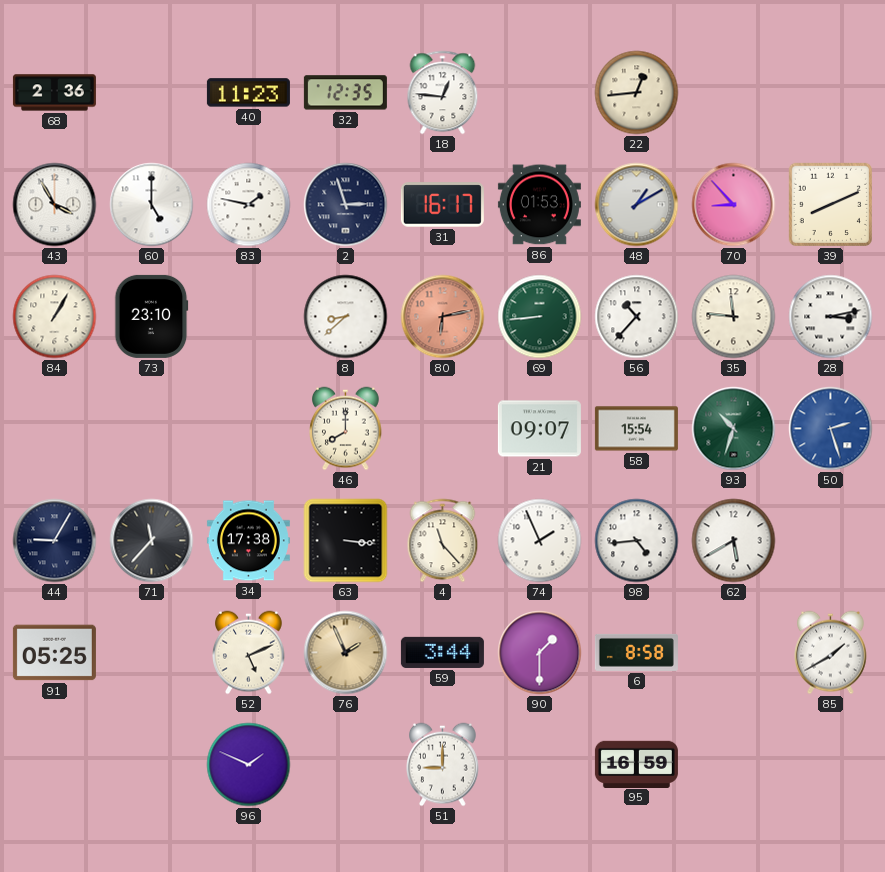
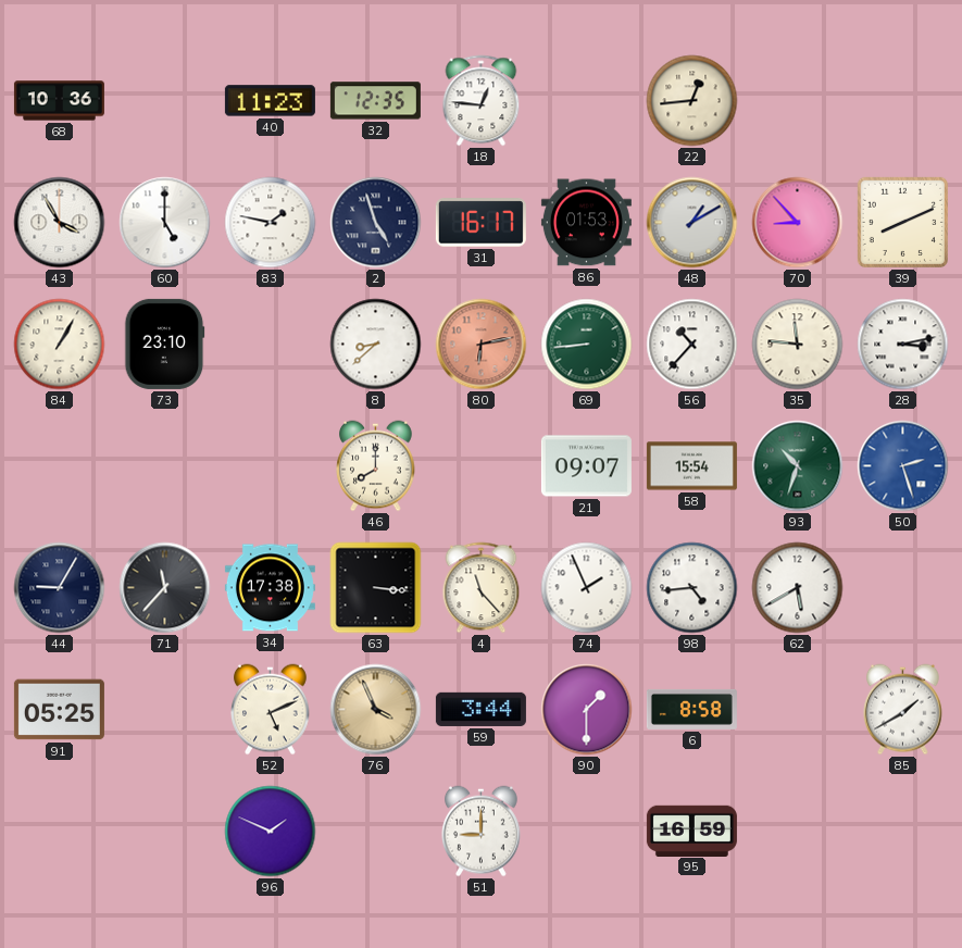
68: 2:36 -> 10:36 (59, 101)
2: 2:57 -> 4:57 (376, 223)
76: 1:56 -> 3:56 (376, 710)
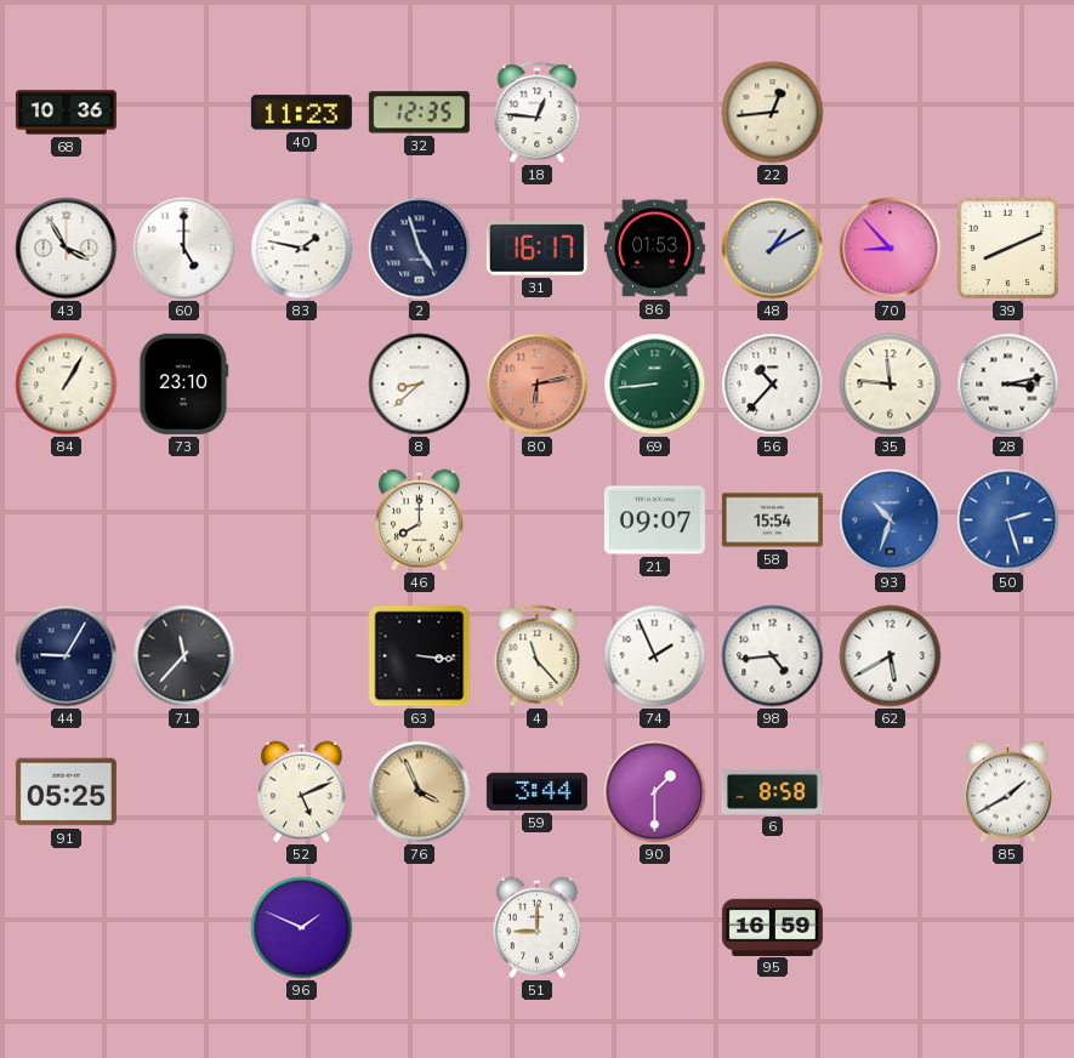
93 dial: green -> blue (891, 521)
34: 17:38 -> none (270, 588)
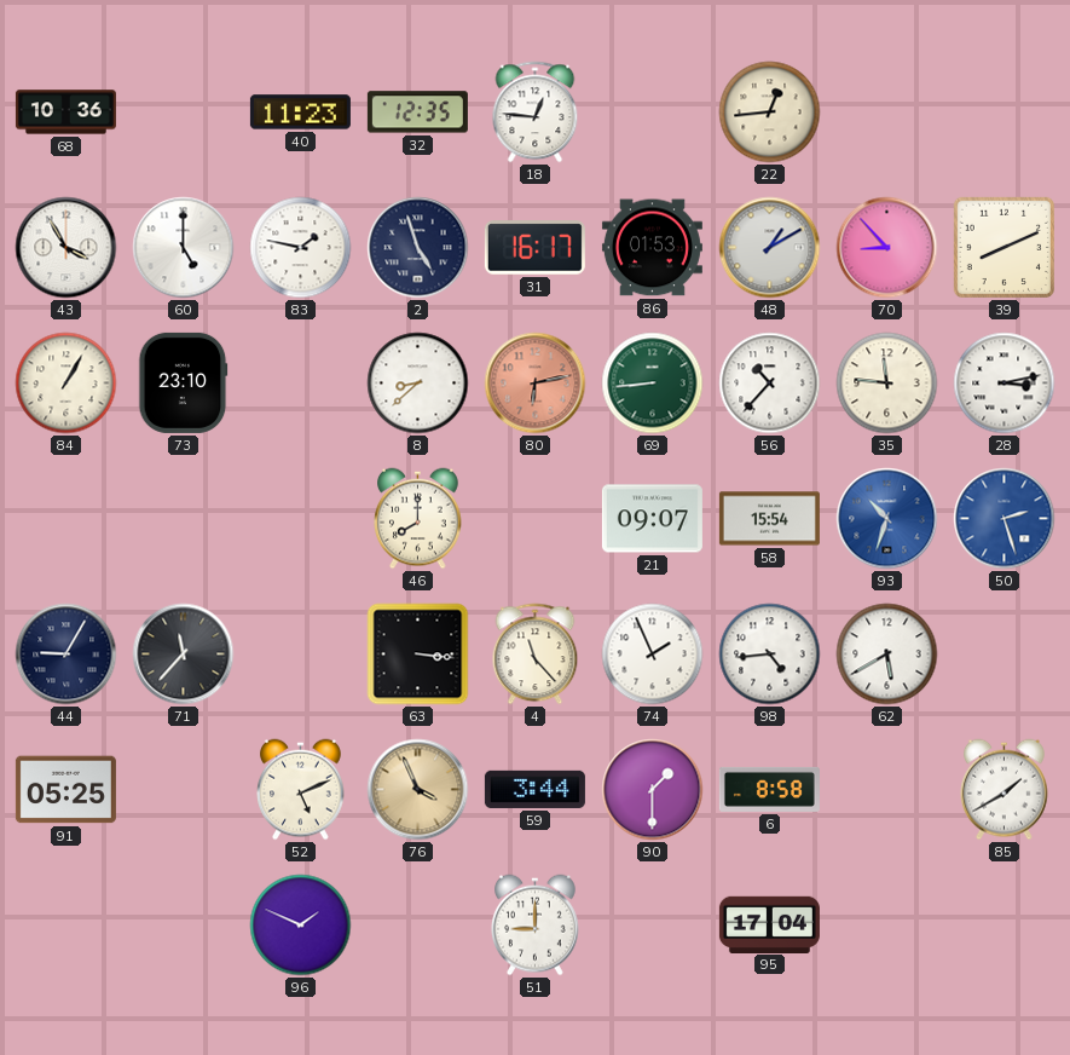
95: 16:59 -> 17:04 (769, 924)
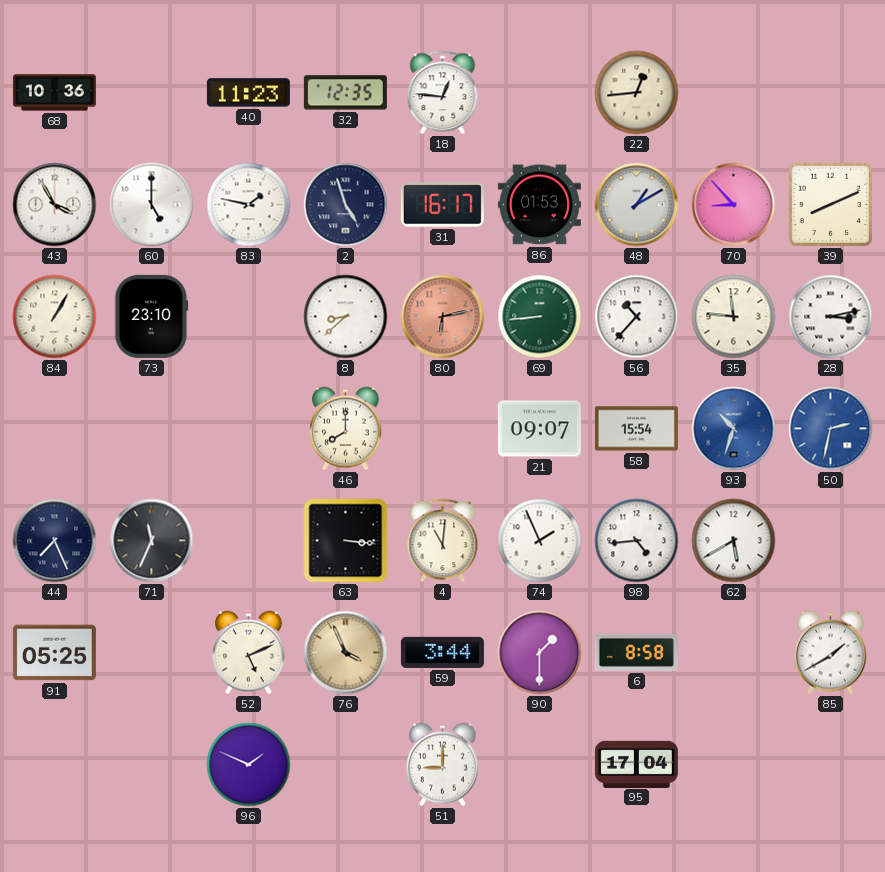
50: 2:27 -> 2:32 (831, 429)
44: 9:05 -> 7:26 (55, 541)
71: 11:37 -> 11:34 (152, 541)
4: 11:23 -> 11:01 (443, 541)
